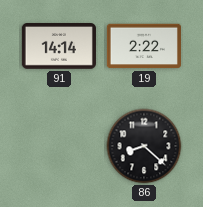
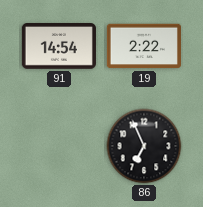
91: 14:14 -> 14:54 (59, 47)
86: 8:22 -> 6:56 (144, 146)
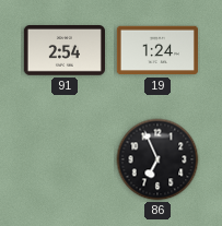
91: 14:54 -> 2:54 (65, 51)
19: 2:22 -> 1:24 (157, 50)
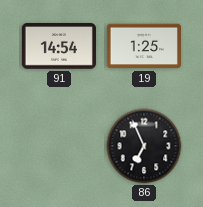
91: 2:54 -> 14:54 (59, 47)
19: 1:24 -> 1:25 (144, 46)
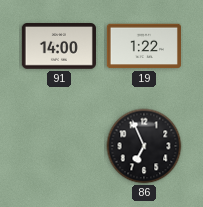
91: 14:54 -> 14:00 (59, 47)
19: 1:25 -> 1:22 (144, 46)
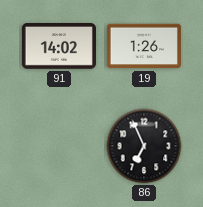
91: 14:00 -> 14:02 (59, 47)
19: 1:22 -> 1:26 (144, 46)
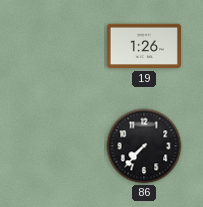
91: 14:02 -> none (59, 47)
86: 6:56 -> 7:37 (144, 146)
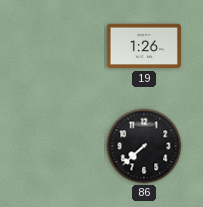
86: 7:37 -> 7:38 (144, 146)
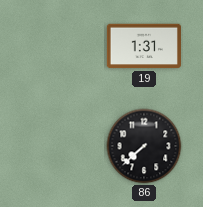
19: 1:26 -> 1:31 (144, 46)
